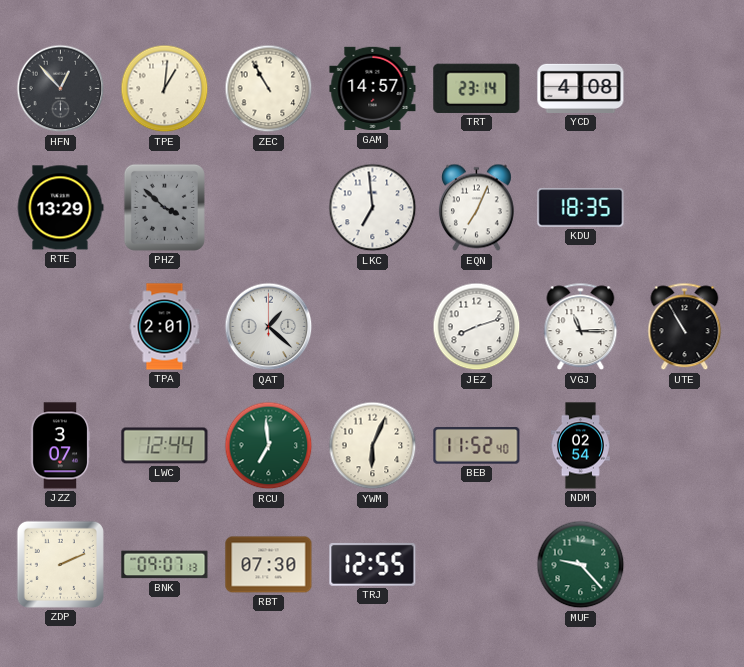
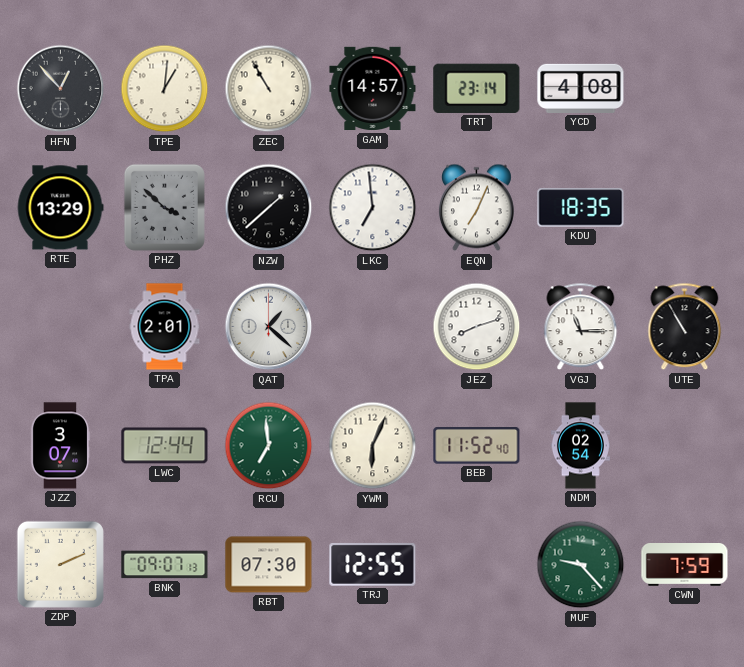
NZW: none -> 1:38 (269, 208)
CWN: none -> 7:59 (685, 565)
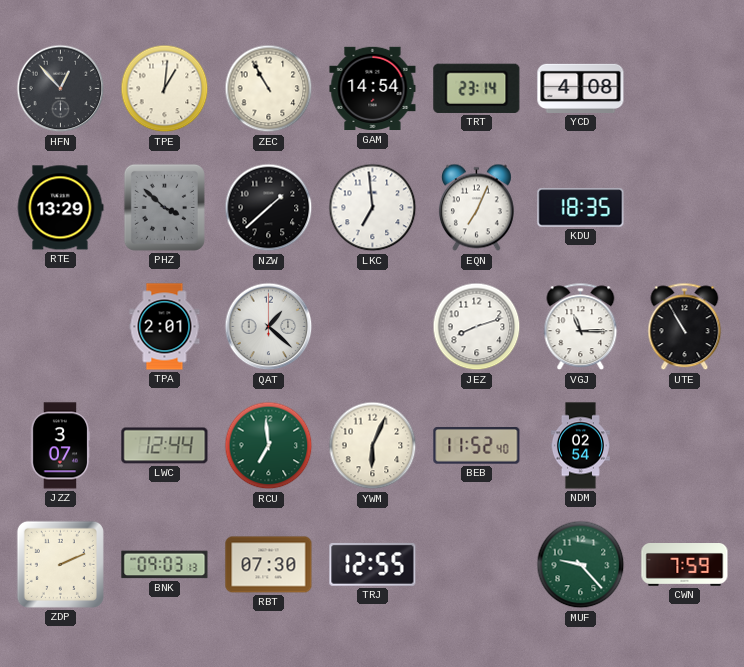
GAM: 14:57 -> 14:54 (373, 89)
BNK: 09:07 -> 09:03 (165, 565)
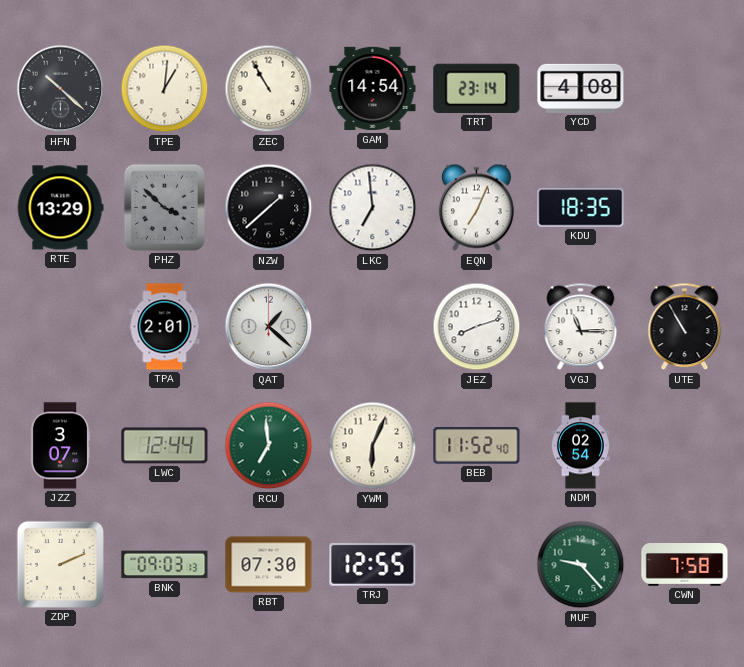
HFN: 12:53 -> 10:22 (61, 89)
CWN: 7:59 -> 7:58 (685, 565)
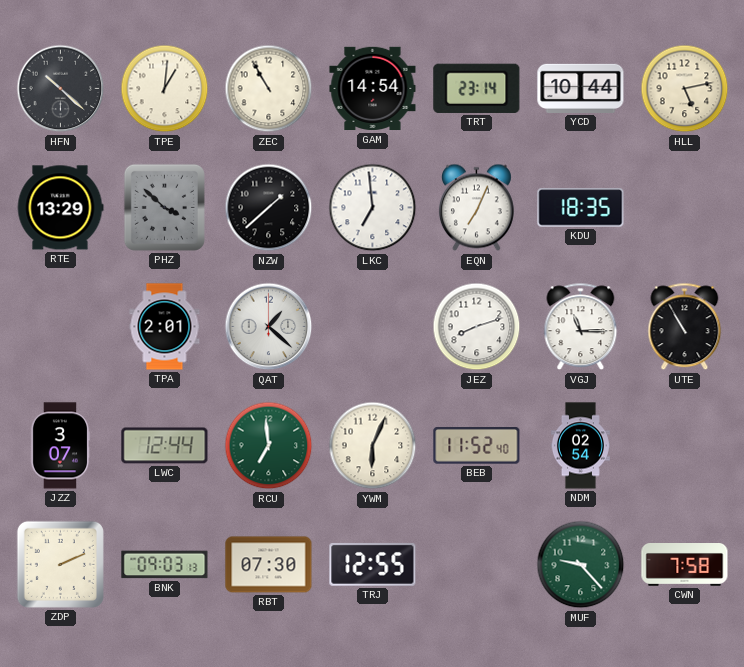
YCD: 4:08 -> 10:44 (581, 88)
HLL: none -> 5:13 (685, 89)
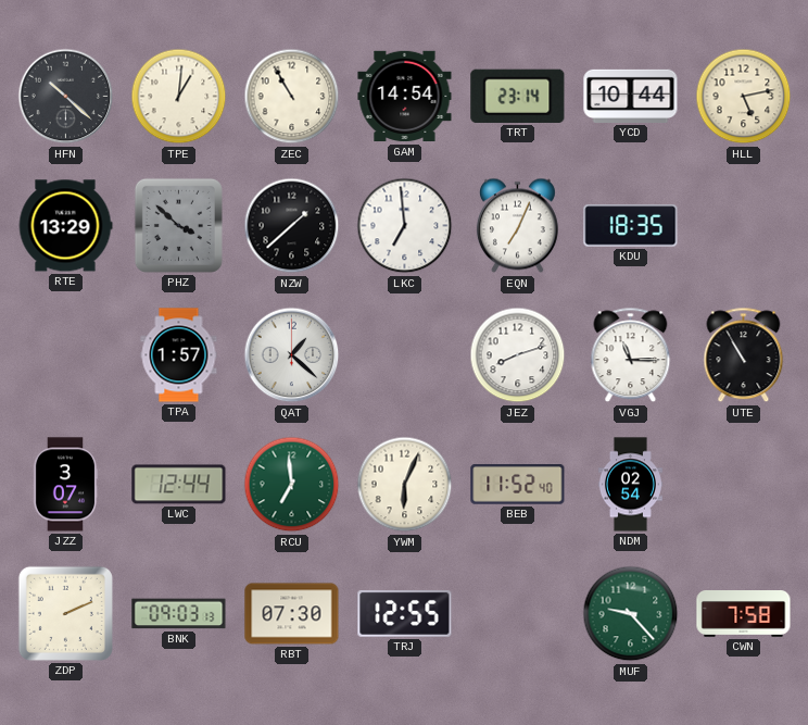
TPA: 2:01 -> 1:57 (179, 355)
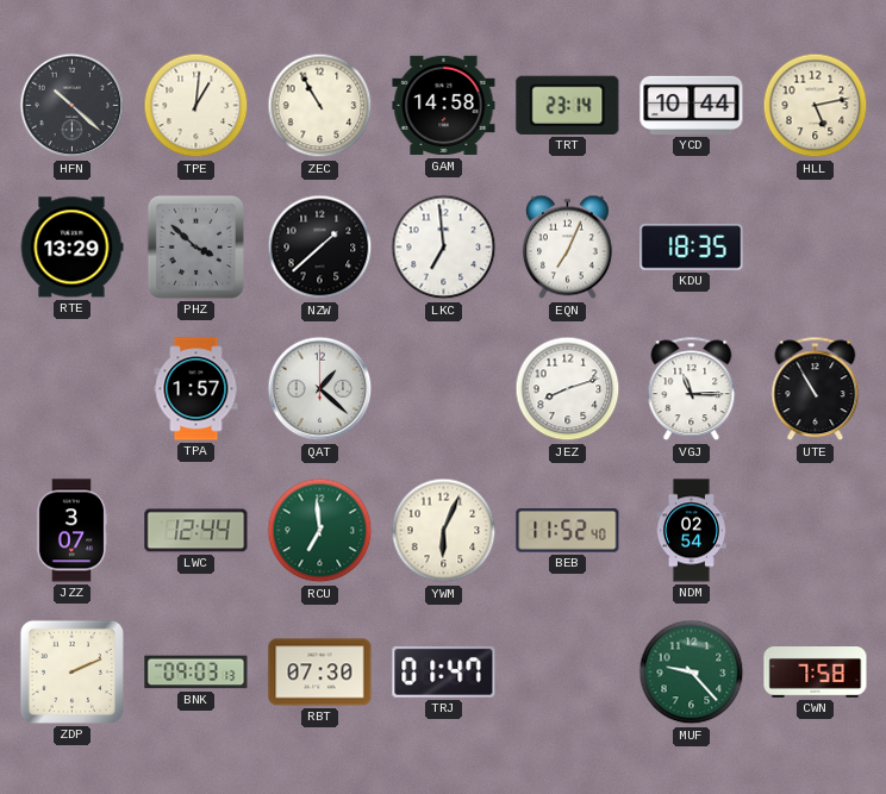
GAM: 14:54 -> 14:58 (444, 106)
TRJ: 12:55 -> 01:47 (444, 671)
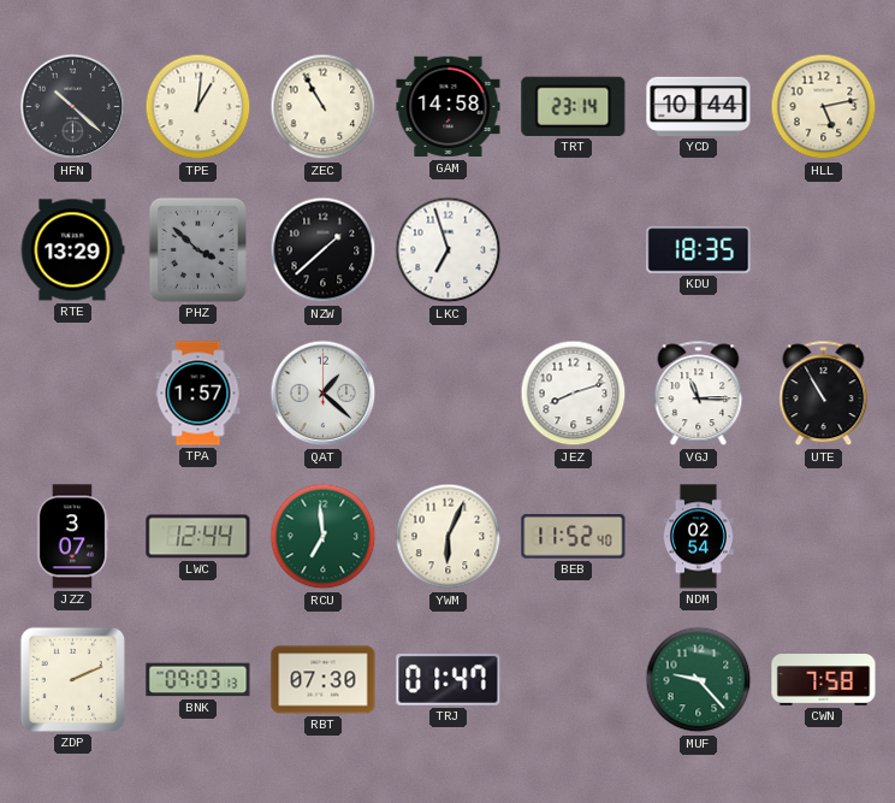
LKC: 6:59 -> 6:57 (449, 250)
EQN: 7:04 -> none (567, 248)
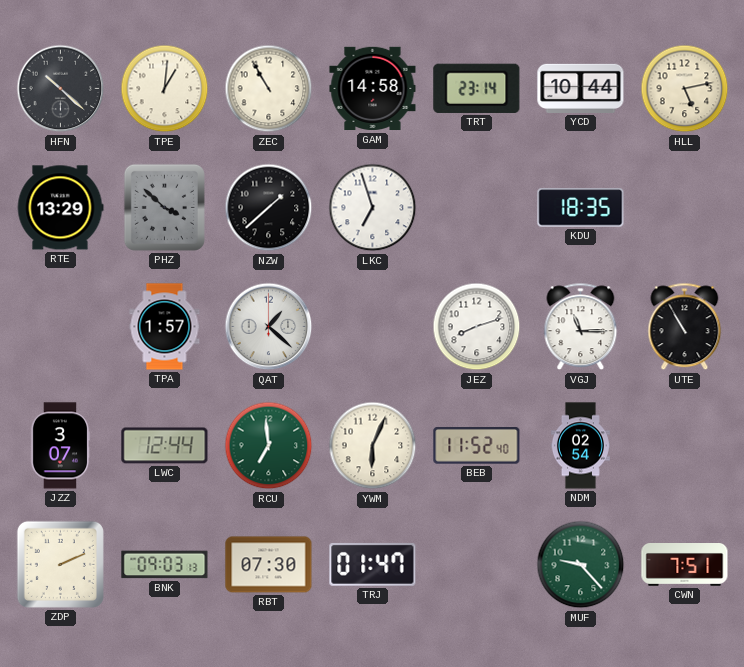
CWN: 7:58 -> 7:51 (685, 565)
